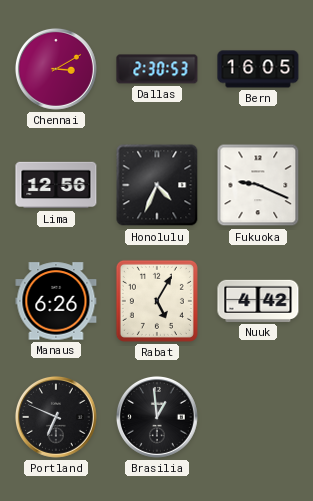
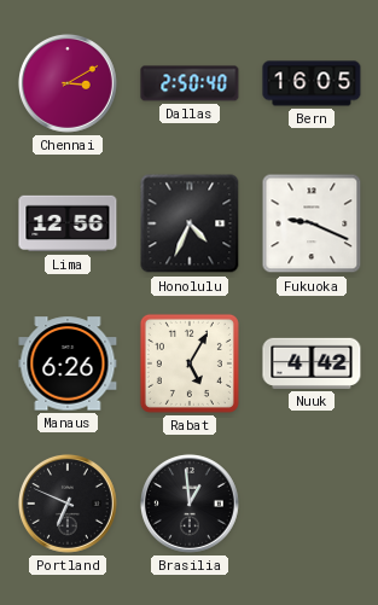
Dallas: 2:30 -> 2:50 (190, 83)
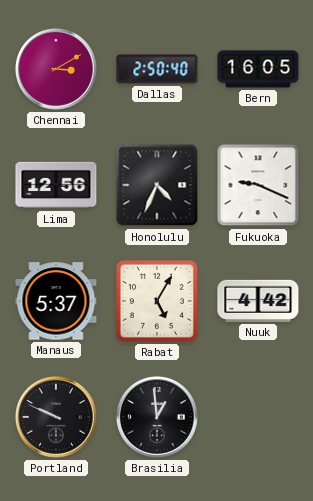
Manaus: 6:26 -> 5:37 (56, 301)
Portland: 6:49 -> 9:49 (56, 417)
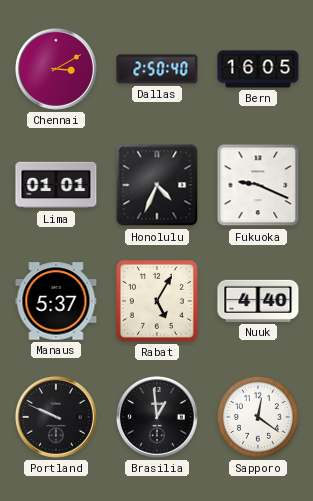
Lima: 12:56 -> 01:01 (56, 185)
Nuuk: 4:42 -> 4:40 (258, 301)
Sapporo: none -> 12:21 (258, 417)
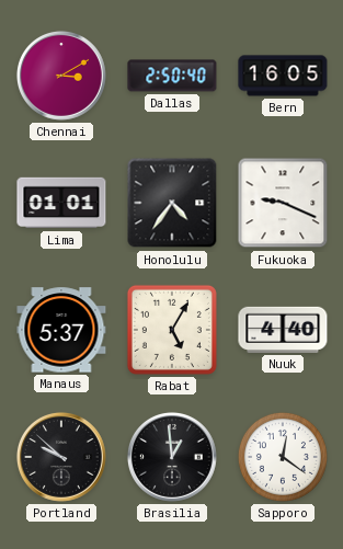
Honolulu: 4:34 -> 4:36 (172, 203)
Portland: 9:49 -> 9:52 (61, 457)
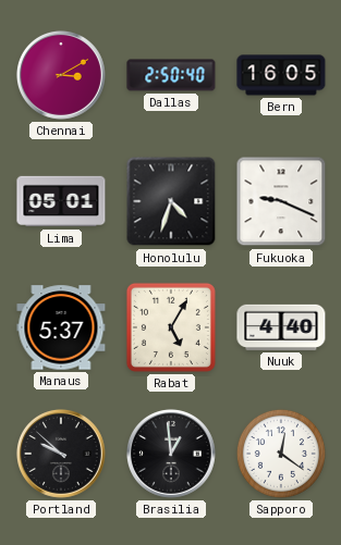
Lima: 01:01 -> 05:01 (61, 201)
Honolulu: 4:36 -> 4:33 (171, 201)
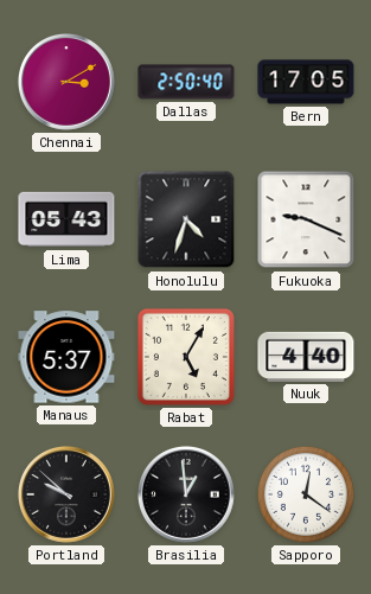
Bern: 16:05 -> 17:05 (306, 82)
Lima: 05:01 -> 05:43 (66, 219)
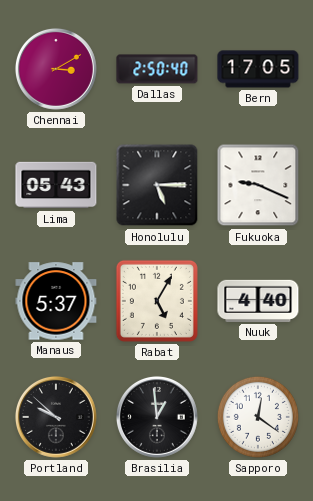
Honolulu: 4:33 -> 5:15 (157, 185)
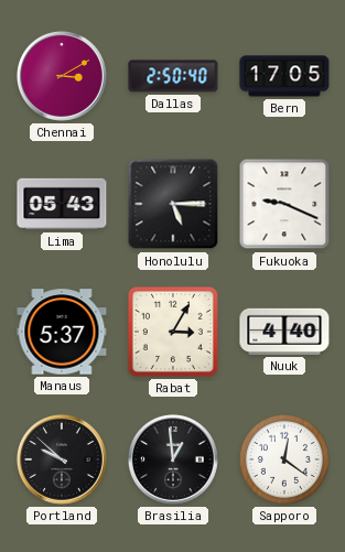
Rabat: 5:05 -> 3:05 (173, 332)
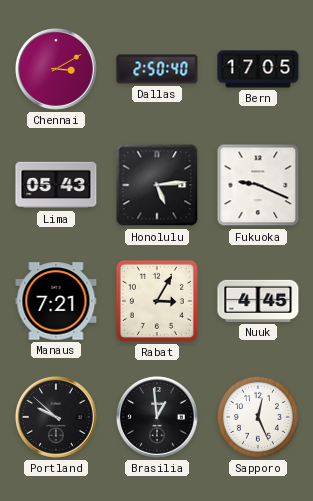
Honolulu: 5:15 -> 5:14 (157, 185)
Manaus: 5:37 -> 7:21 (56, 301)
Nuuk: 4:40 -> 4:45 (258, 301)
Sapporo: 12:21 -> 12:26 (258, 417)
